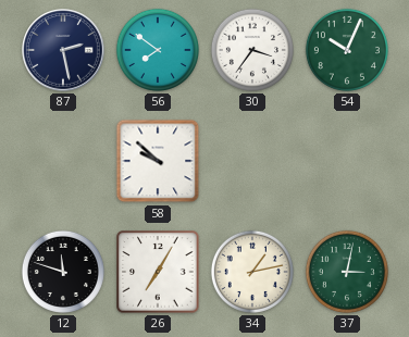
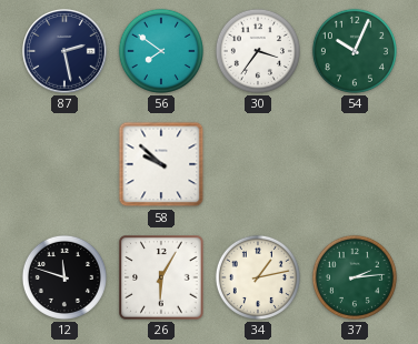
26: 7:05 -> 6:05 (161, 277)
37: 3:02 -> 2:14 (355, 277)
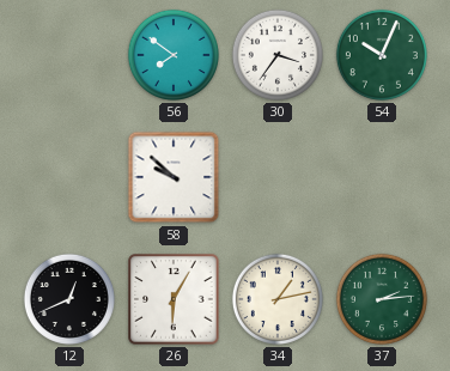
87: 2:28 -> none (64, 51)
12: 11:48 -> 12:41 (69, 299)
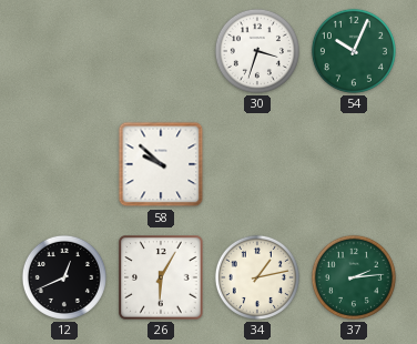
56: 7:51 -> none (174, 55)
30: 3:36 -> 3:33 (257, 51)
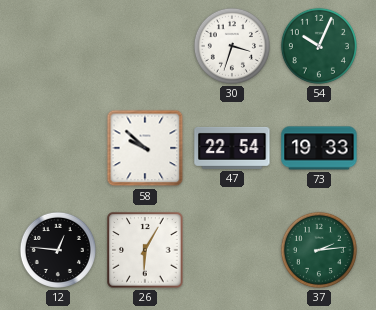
47: none -> 22:54 (232, 148)
73: none -> 19:33 (319, 148)
12: 12:41 -> 12:46 (58, 250)
34: 1:13 -> none (257, 277)
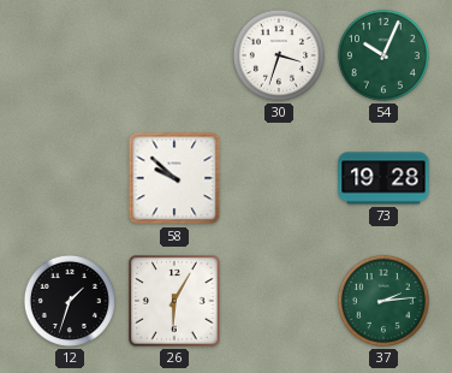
47: 22:54 -> none (232, 148)
73: 19:33 -> 19:28 (383, 178)
12: 12:46 -> 1:33 (70, 301)
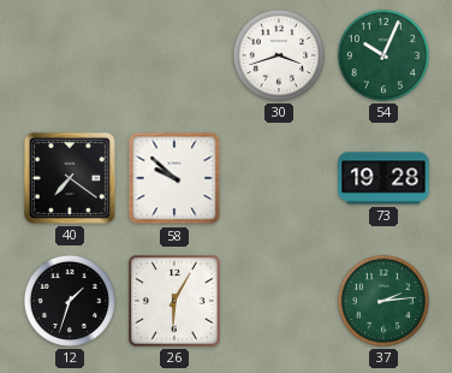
30: 3:33 -> 3:42 (279, 55)
40: none -> 7:21 (70, 178)
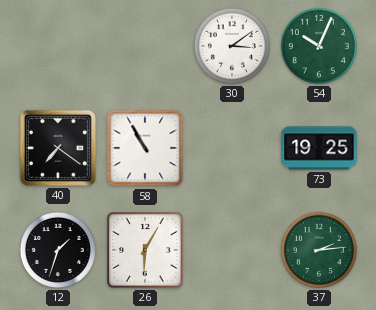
30: 3:42 -> 3:09 (232, 46)
58: 9:52 -> 10:55 (145, 148)
73: 19:28 -> 19:25 (319, 148)
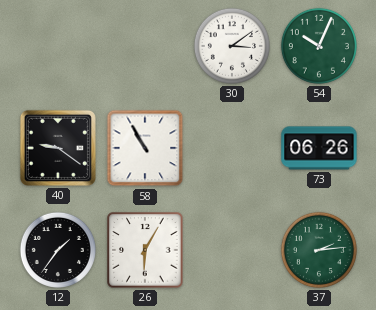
40: 7:21 -> 9:21 (58, 148)
73: 19:25 -> 06:26 (319, 148)
12: 1:33 -> 1:36 (58, 250)
